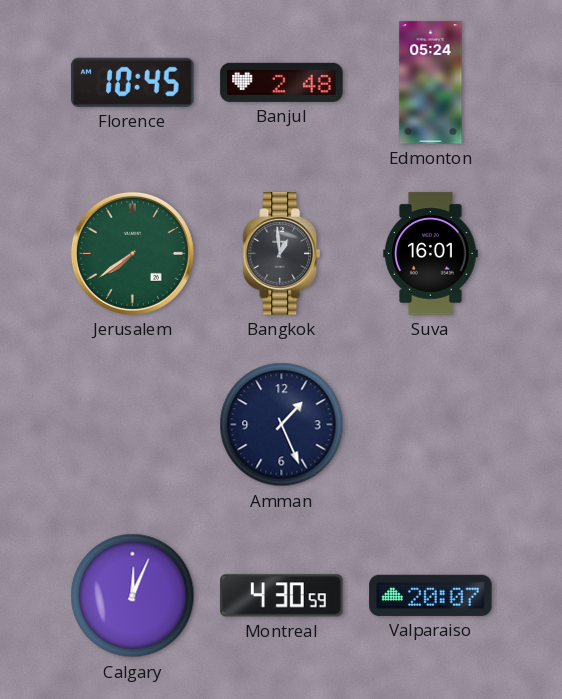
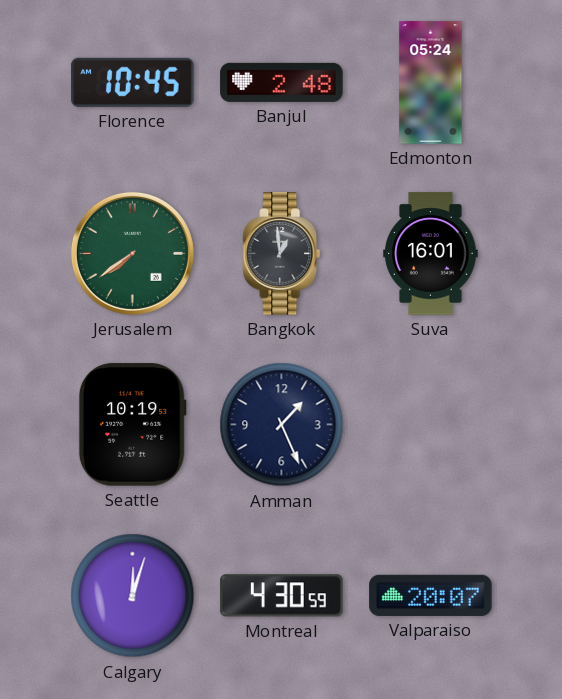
Seattle: none -> 10:19 (132, 425)
Calgary: 12:04 -> 12:03 (133, 596)
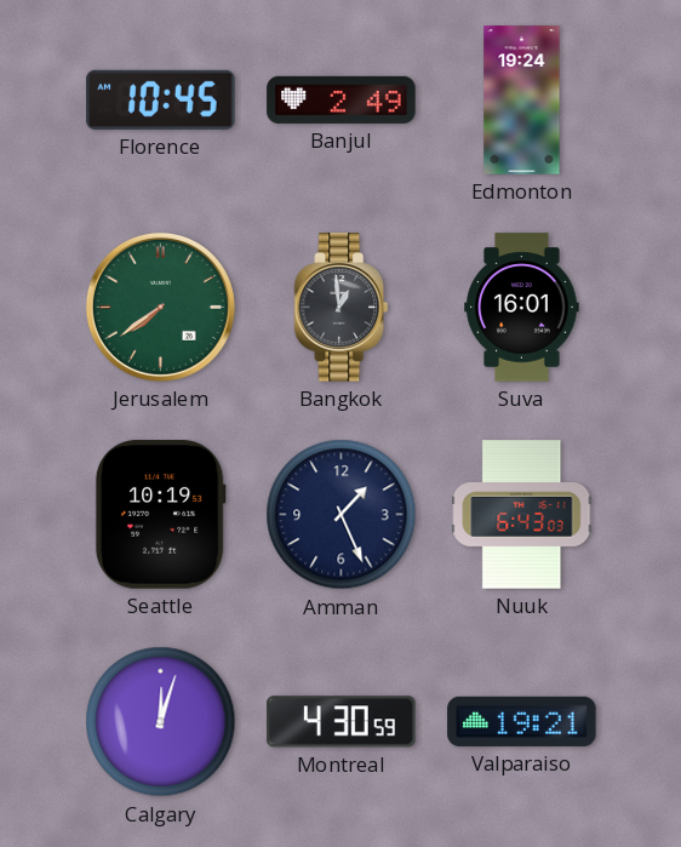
Banjul: 2:48 -> 2:49 (342, 99)
Edmonton: 05:24 -> 19:24 (522, 101)
Nuuk: none -> 6:43 (522, 515)
Valparaiso: 20:07 -> 19:21 (522, 721)
